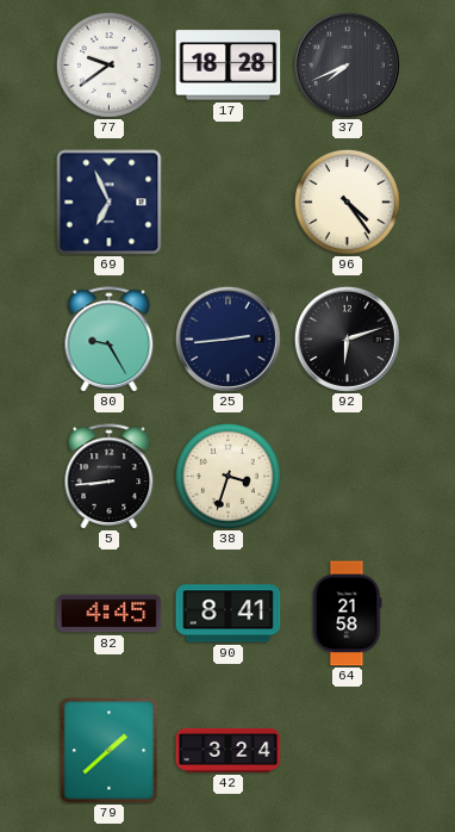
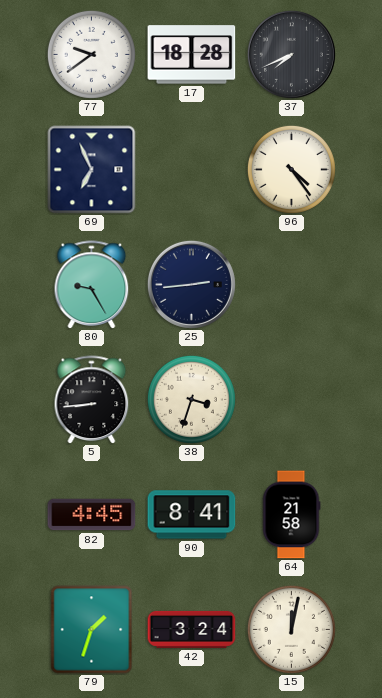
92: 6:12 -> none (347, 339)
79: 1:38 -> 1:33 (92, 630)
15: none -> 12:02 (291, 629)
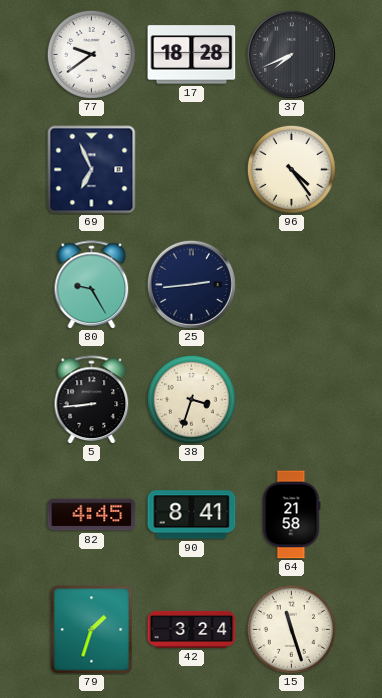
15: 12:02 -> 11:27 (291, 629)
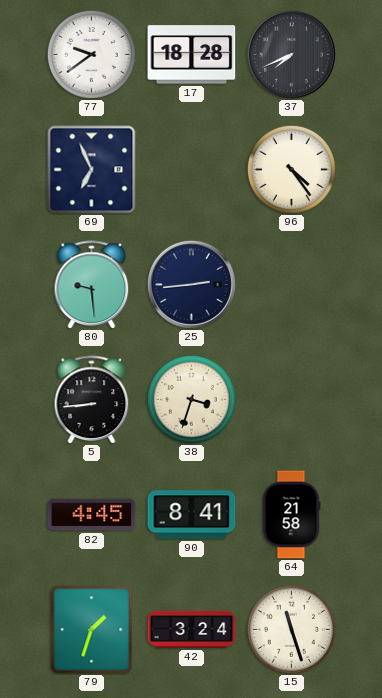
80: 9:25 -> 9:29 (92, 284)
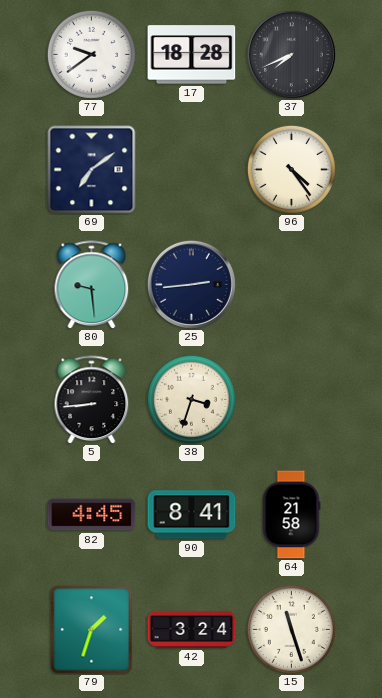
69: 6:56 -> 7:09 (92, 170)
